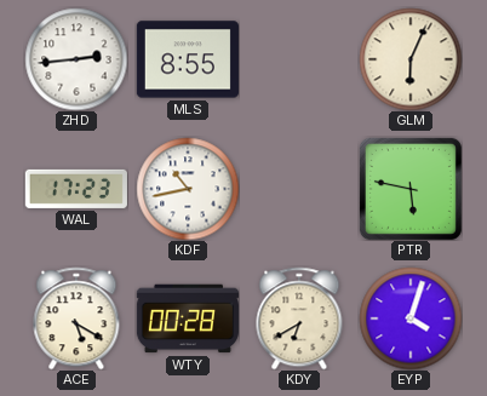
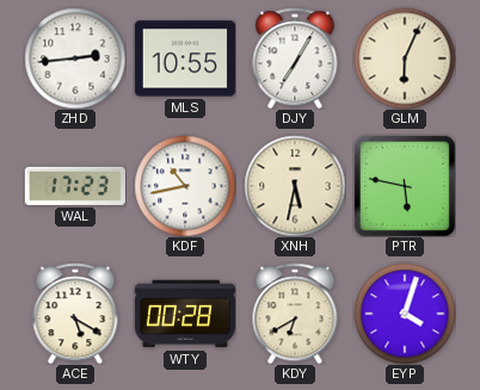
MLS: 8:55 -> 10:55 (185, 58)
DJY: none -> 7:05 (295, 58)
XNH: none -> 5:32 (295, 186)
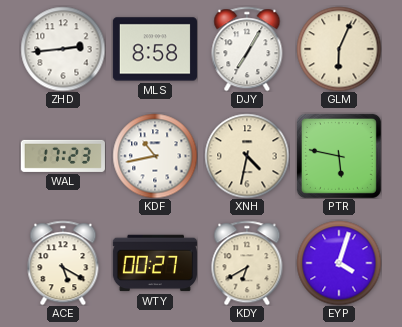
MLS: 10:55 -> 8:58 (155, 49)
XNH: 5:32 -> 4:32 (247, 156)
WTY: 00:28 -> 00:27 (155, 263)
